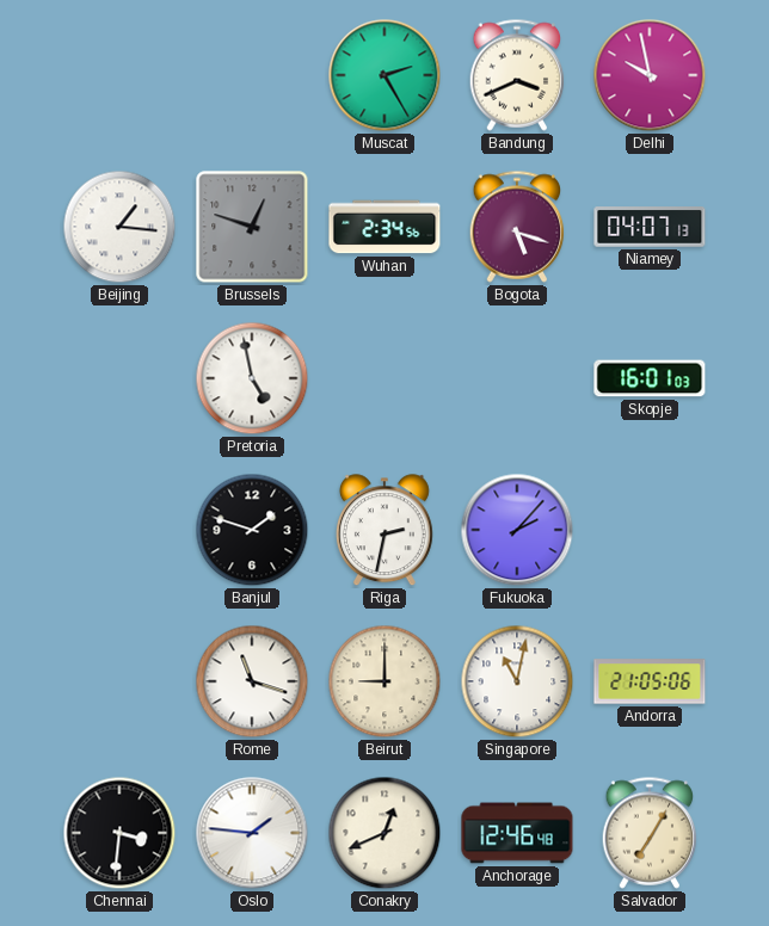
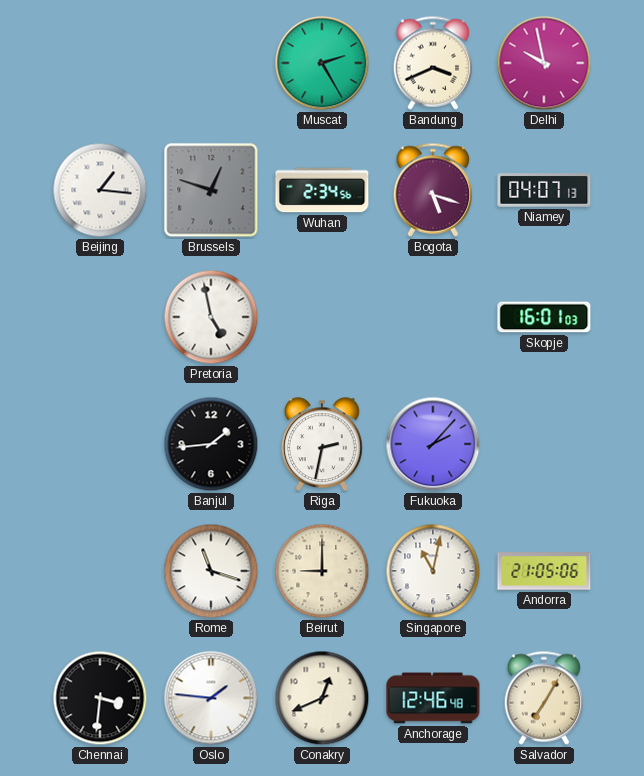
Banjul: 1:48 -> 1:44 (211, 444)
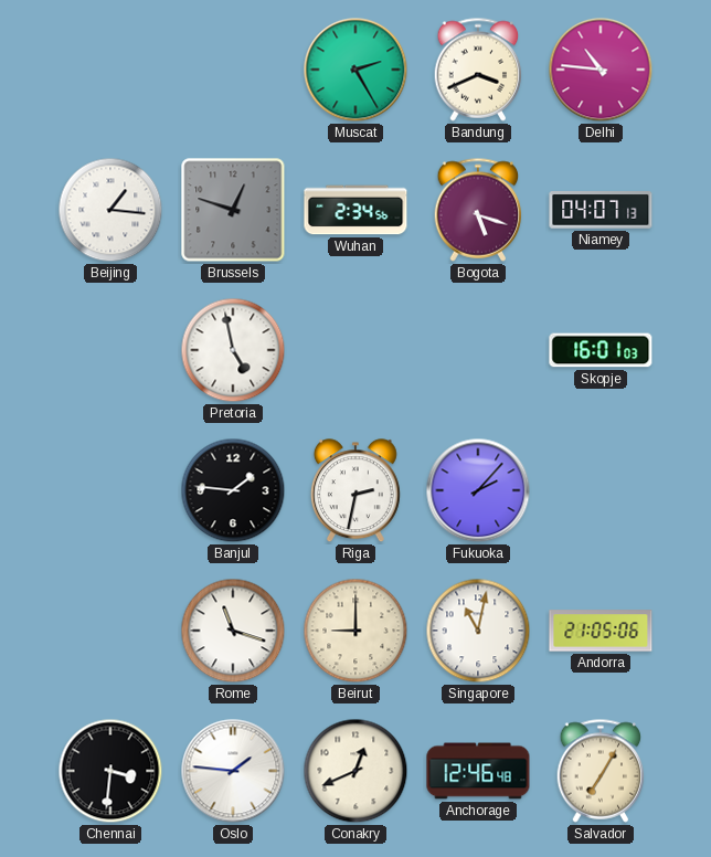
Delhi: 9:58 -> 10:46 (601, 70)
Banjul: 1:44 -> 1:46 (233, 490)
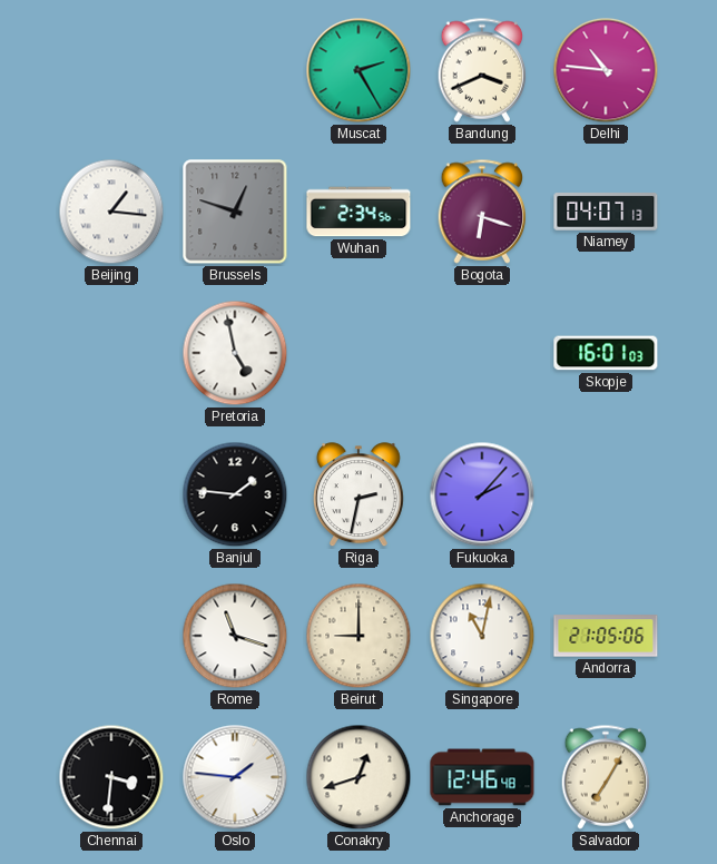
Bogota: 5:18 -> 6:18 (482, 212)
Conakry: 12:41 -> 12:42 (358, 777)
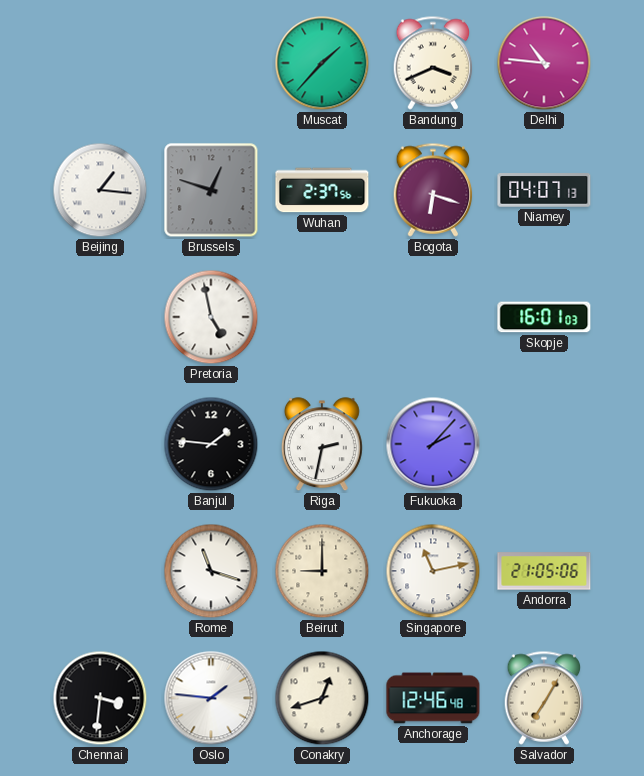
Muscat: 2:25 -> 1:37 (322, 63)
Wuhan: 2:34 -> 2:37 (322, 190)
Singapore: 11:02 -> 11:13 (433, 571)
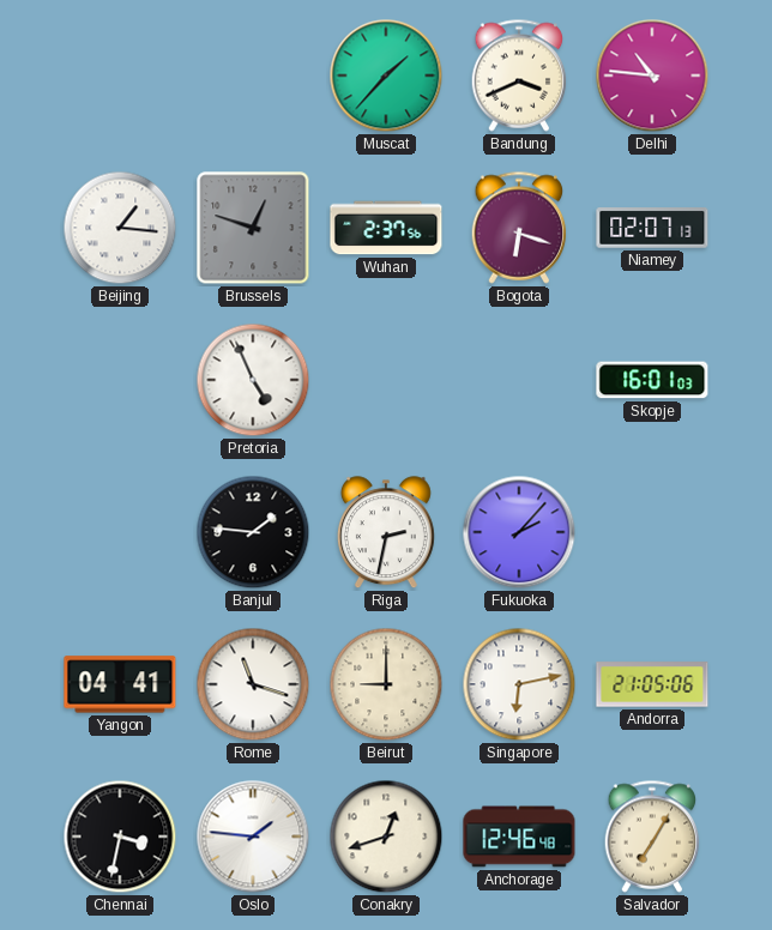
Niamey: 04:07 -> 02:07 (652, 228)
Pretoria: 4:58 -> 4:56 (253, 380)
Yangon: none -> 04:41 (120, 684)
Singapore: 11:13 -> 6:13 (519, 684)
Chennai: 3:31 -> 3:32 (120, 837)
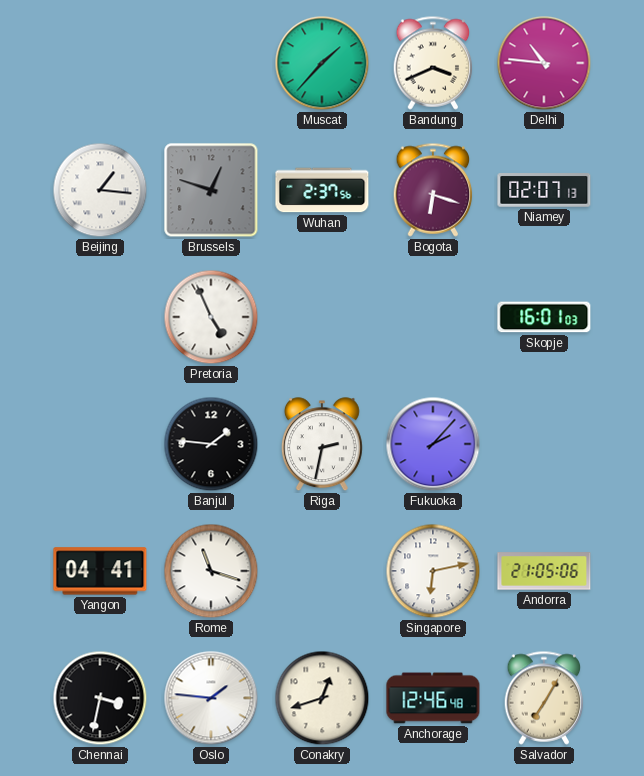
Beirut: 9:00 -> none (386, 684)
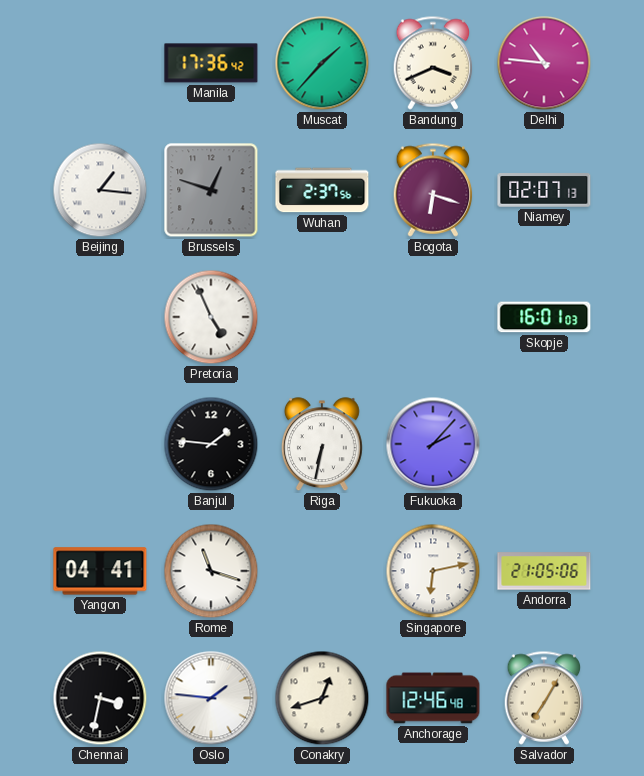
Manila: none -> 17:36 (211, 63)
Riga: 2:32 -> 6:32 (322, 445)
